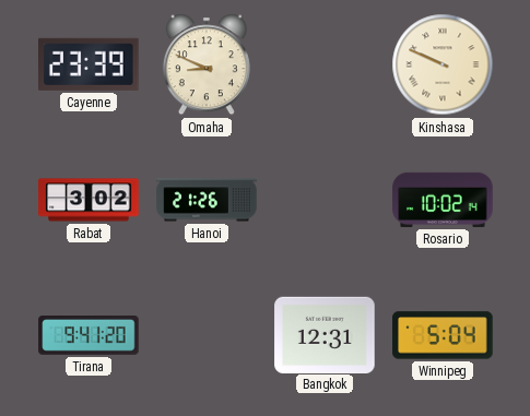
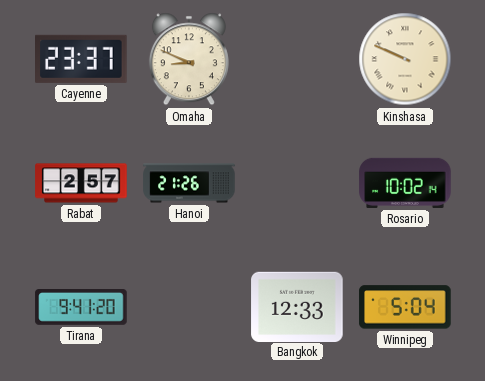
Cayenne: 23:39 -> 23:37 (82, 59)
Rabat: 3:02 -> 2:57 (81, 183)
Bangkok: 12:31 -> 12:33 (297, 306)
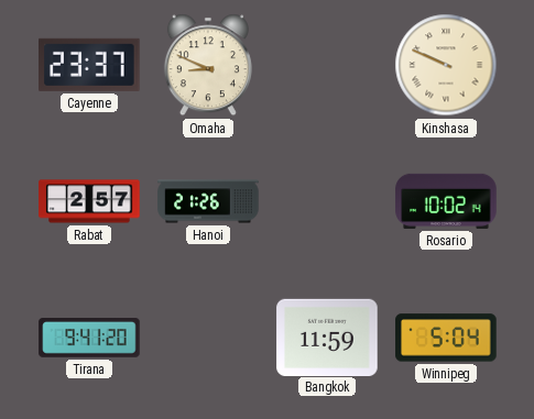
Bangkok: 12:33 -> 11:59 (327, 337)
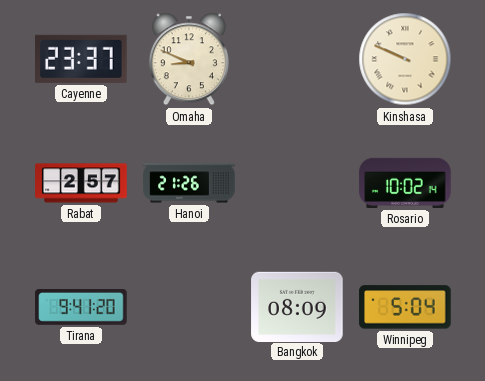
Bangkok: 11:59 -> 08:09 (297, 306)
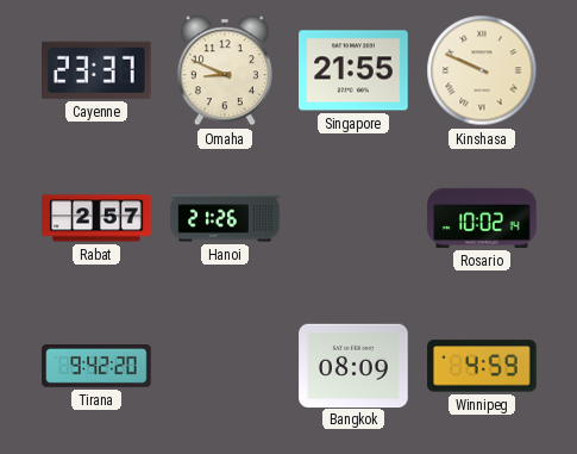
Singapore: none -> 21:55 (353, 70)
Tirana: 9:41 -> 9:42 (96, 367)
Winnipeg: 5:04 -> 4:59 (482, 366)
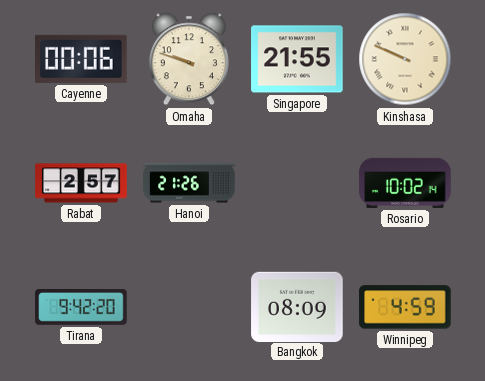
Cayenne: 23:37 -> 00:06 (82, 59)
Omaha: 8:49 -> 9:48 (189, 59)
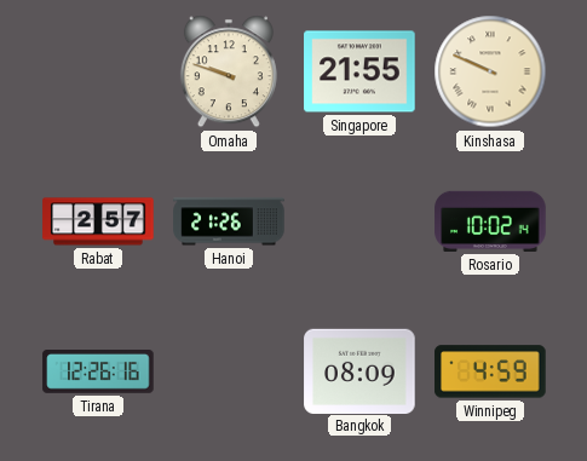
Cayenne: 00:06 -> none (82, 59)
Tirana: 9:42 -> 12:26 (98, 373)
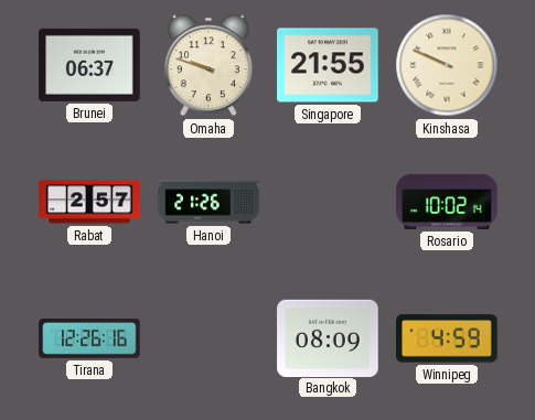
Brunei: none -> 06:37 (89, 65)
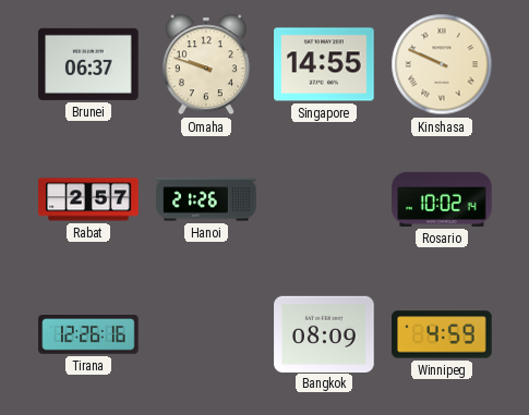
Singapore: 21:55 -> 14:55 (324, 64)
